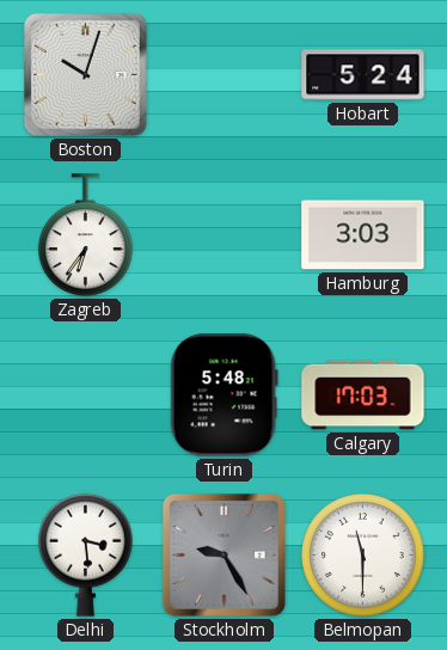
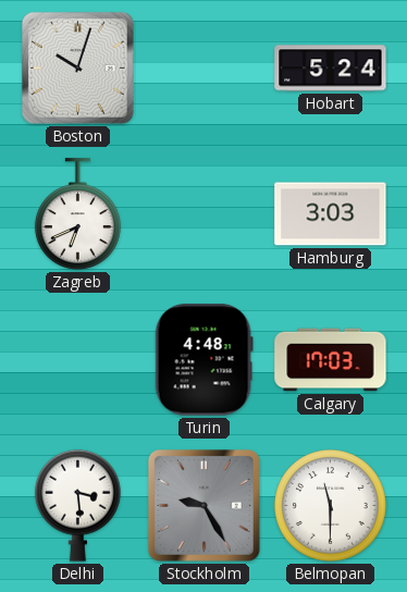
Zagreb: 6:36 -> 6:41 (77, 214)
Turin: 5:48 -> 4:48 (203, 360)
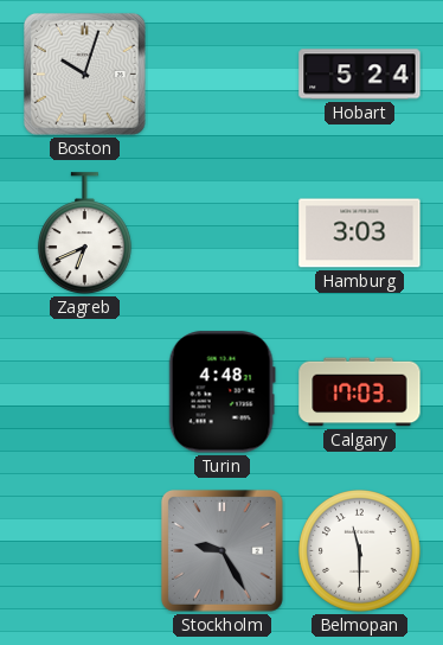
Delhi: 3:29 -> none (77, 505)
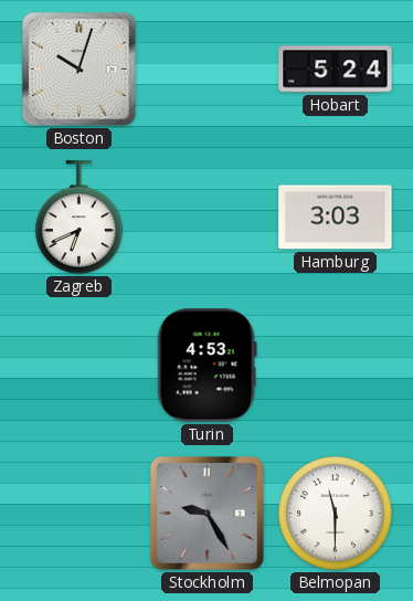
Turin: 4:48 -> 4:53 (206, 366)
Calgary: 17:03 -> none (360, 392)
